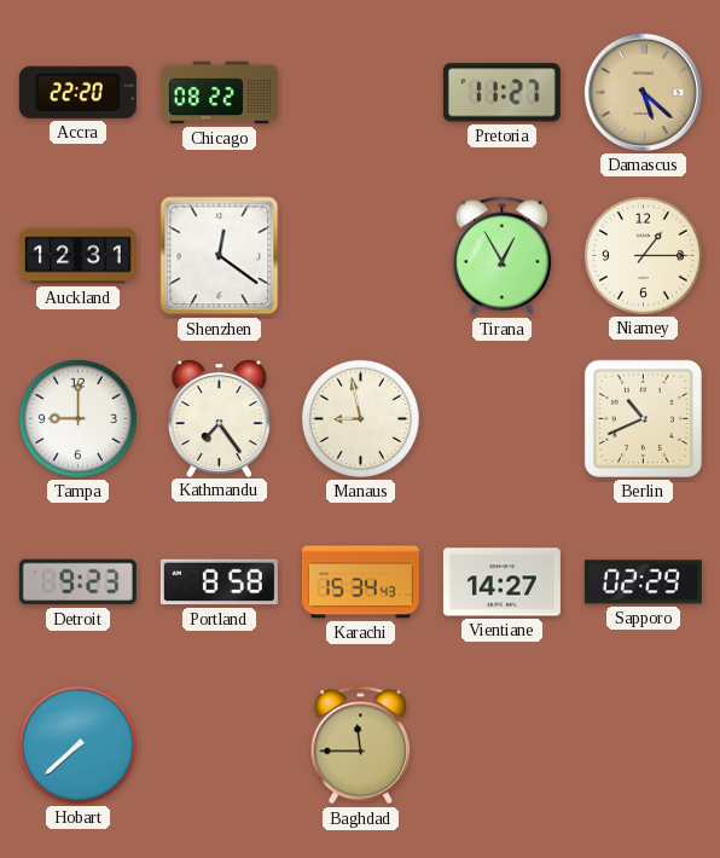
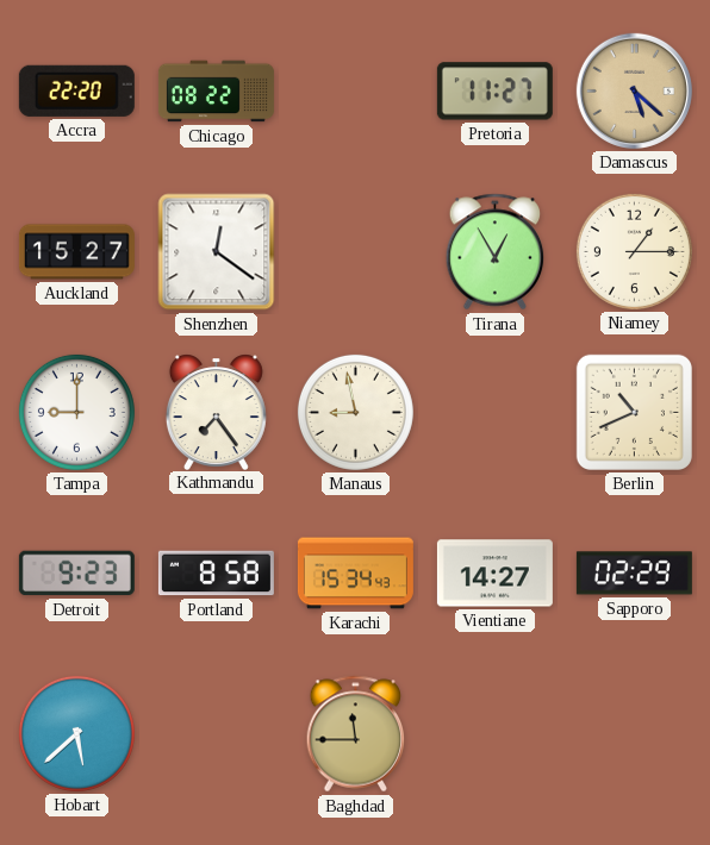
Auckland: 12:31 -> 15:27 (76, 252)
Hobart: 7:38 -> 5:38 (76, 733)
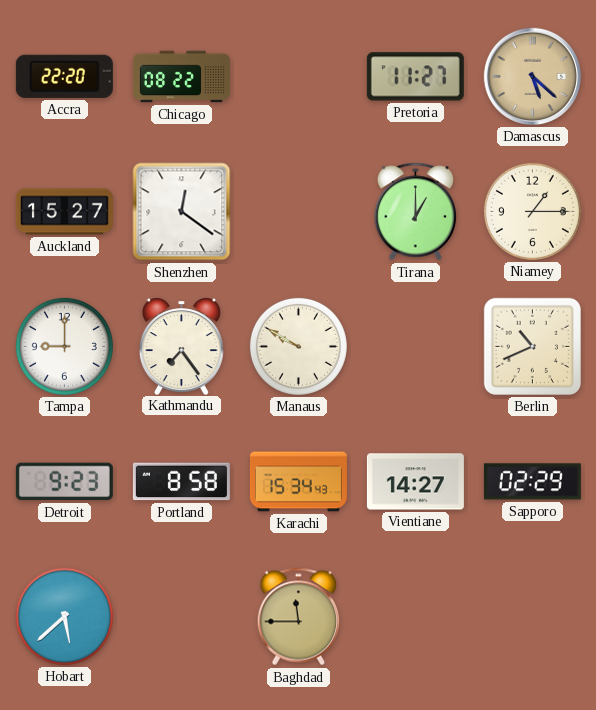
Tirana: 12:55 -> 1:00 (416, 212)
Manaus: 8:58 -> 9:50 (298, 346)
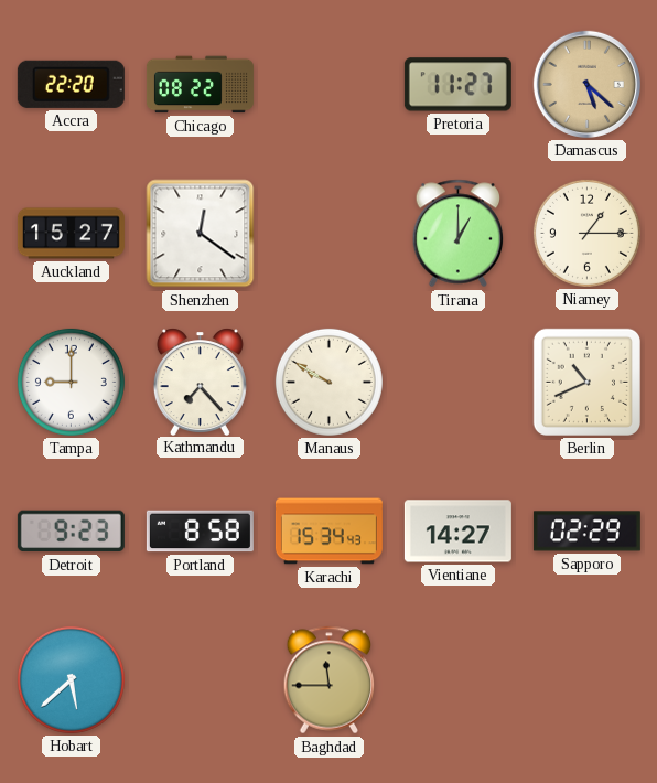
Kathmandu: 7:24 -> 7:23 (200, 382)
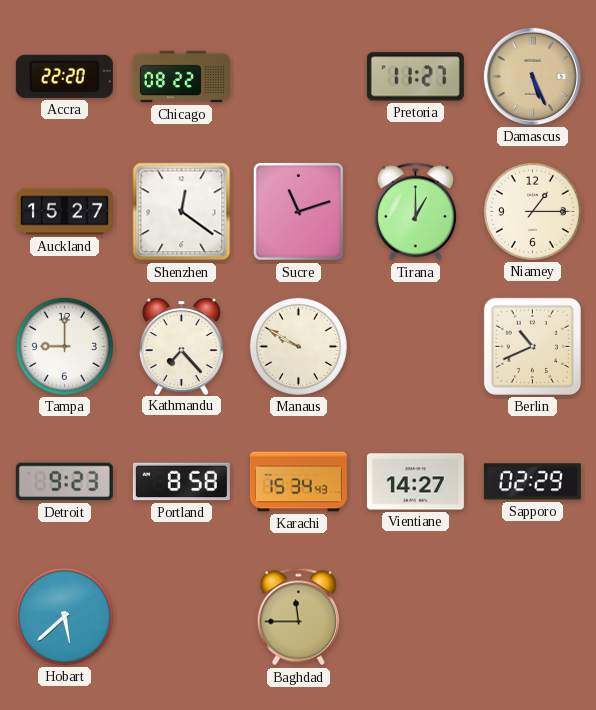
Damascus: 5:22 -> 5:26 (532, 76)
Sucre: none -> 11:12 (298, 211)
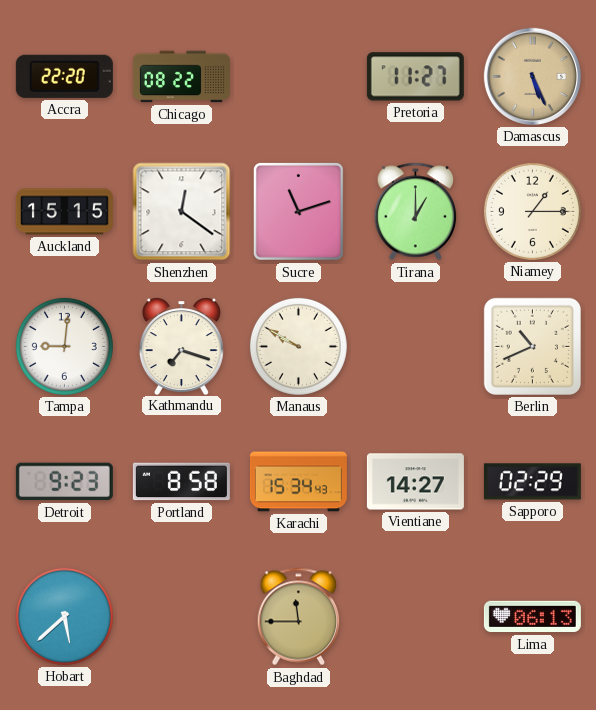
Auckland: 15:27 -> 15:15 (64, 212)
Tampa: 9:00 -> 9:01 (64, 346)
Kathmandu: 7:23 -> 7:18 (181, 346)
Lima: none -> 06:13 (532, 617)
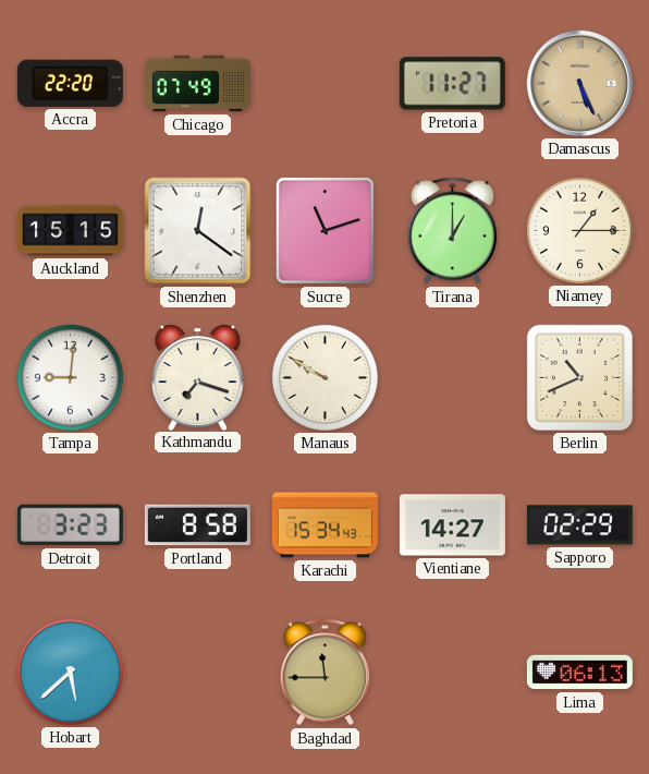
Chicago: 08:22 -> 07:49 (197, 84)
Detroit: 9:23 -> 3:23 (70, 525)
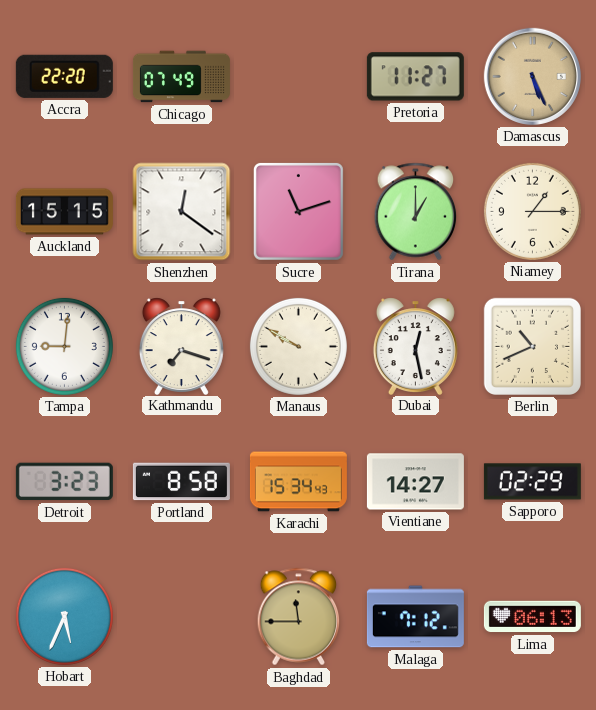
Dubai: none -> 12:28 (415, 346)
Hobart: 5:38 -> 5:34 (64, 616)
Malaga: none -> 7:12 (415, 617)
